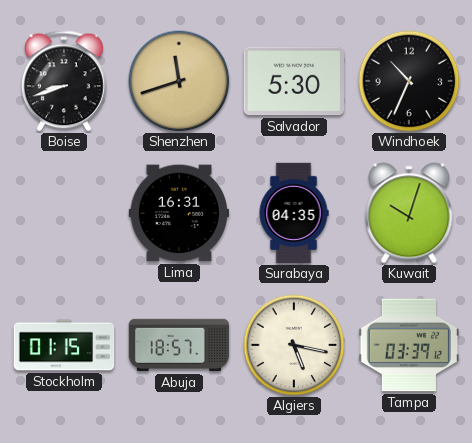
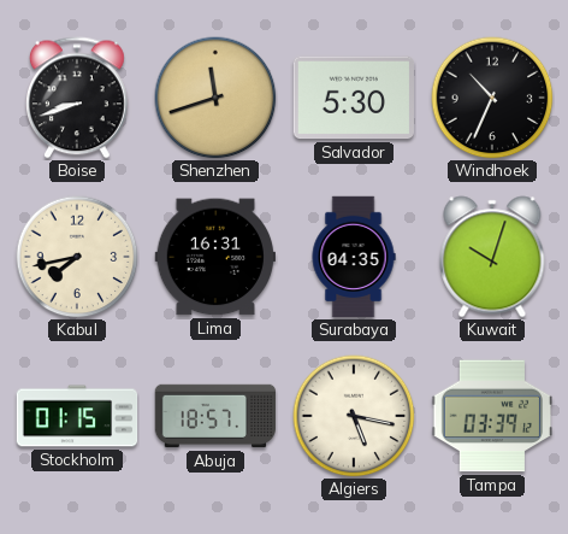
Kabul: none -> 7:43 (77, 257)
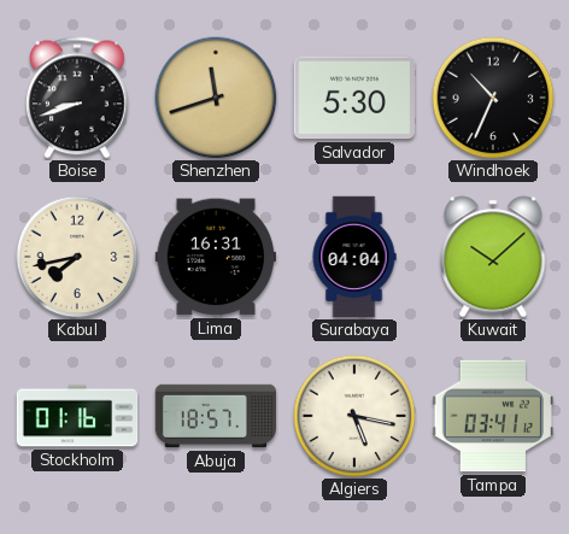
Surabaya: 04:35 -> 04:04 (354, 257)
Kuwait: 10:03 -> 10:08 (493, 257)
Stockholm: 01:15 -> 01:16 (77, 416)
Tampa: 03:39 -> 03:41 (493, 416)
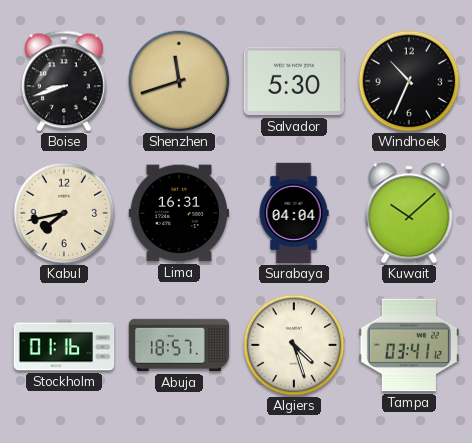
Algiers: 5:17 -> 4:27 (294, 345)
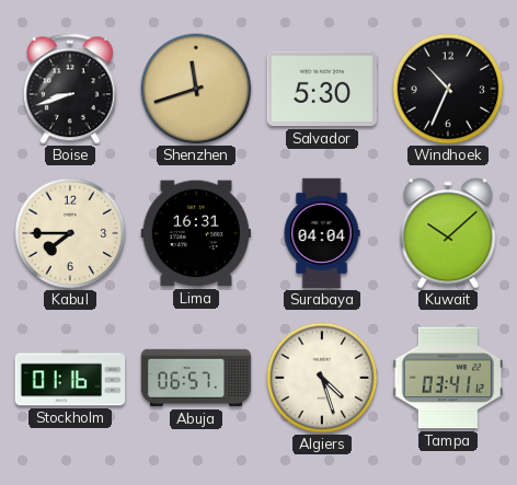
Kabul: 7:43 -> 7:45 (70, 233)
Abuja: 18:57 -> 06:57 (196, 378)
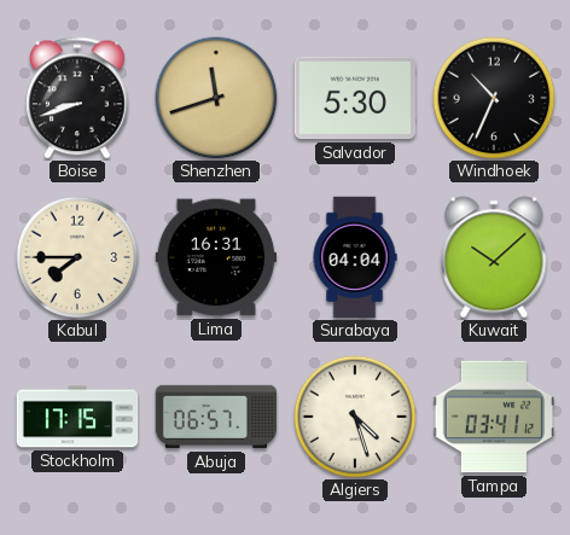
Stockholm: 01:16 -> 17:15 (77, 417)
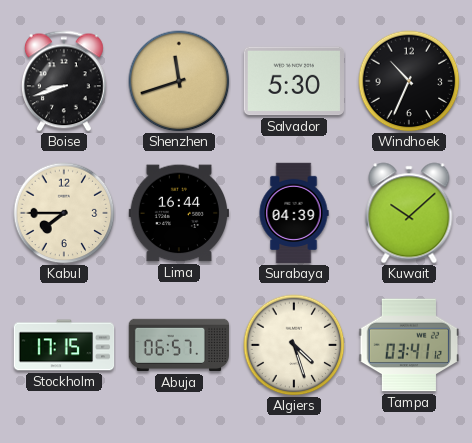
Lima: 16:31 -> 16:44 (178, 213)
Surabaya: 04:04 -> 04:39 (294, 213)
